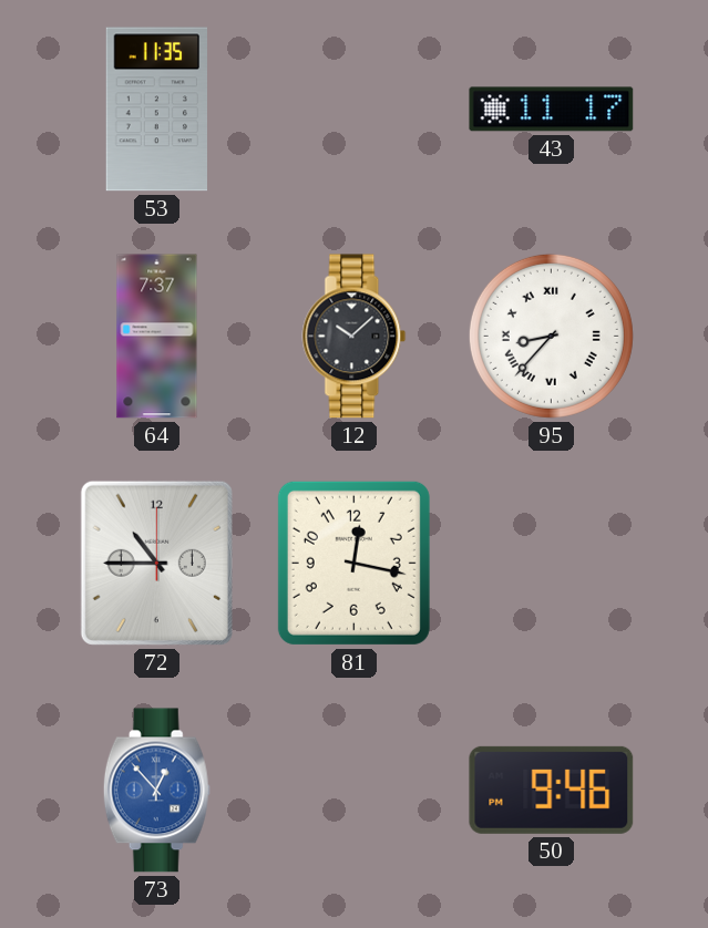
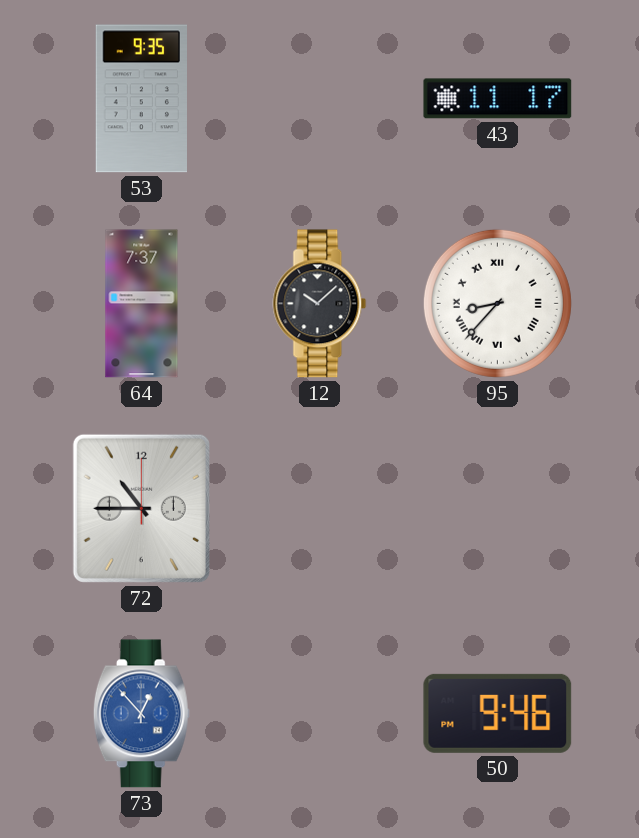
53: 11:35 -> 9:35 (141, 99)
81: 12:17 -> none (353, 563)
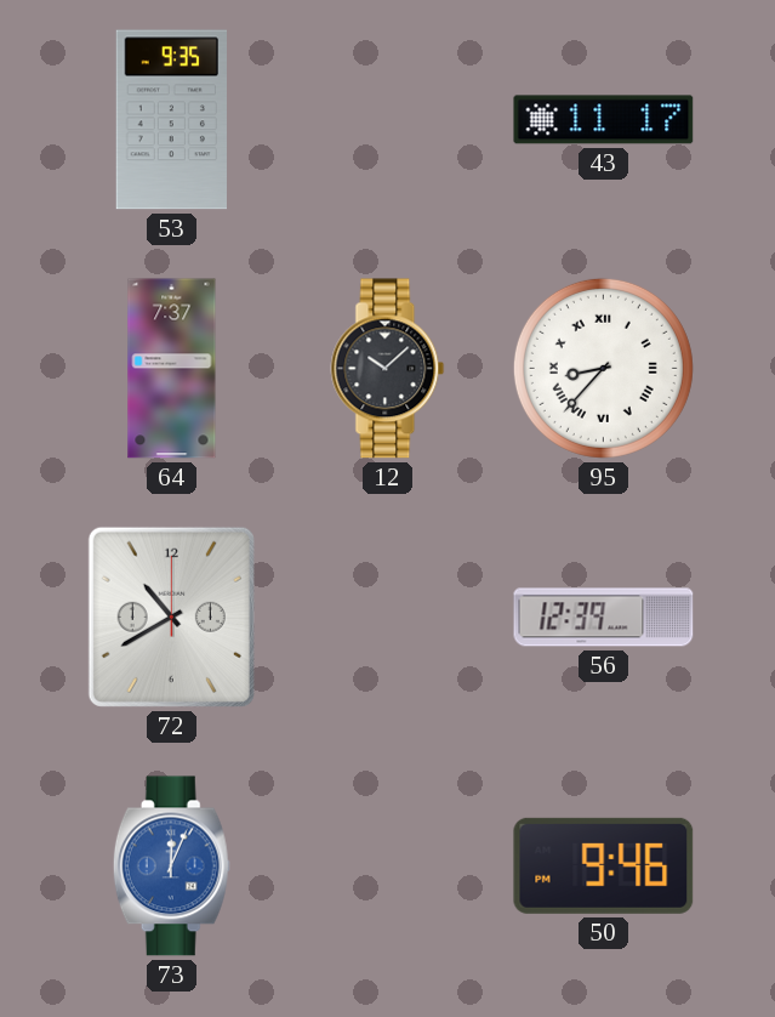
72: 10:45 -> 10:40 (171, 617)
56: none -> 12:39 (604, 618)
73: 12:53 -> 12:04 (171, 867)
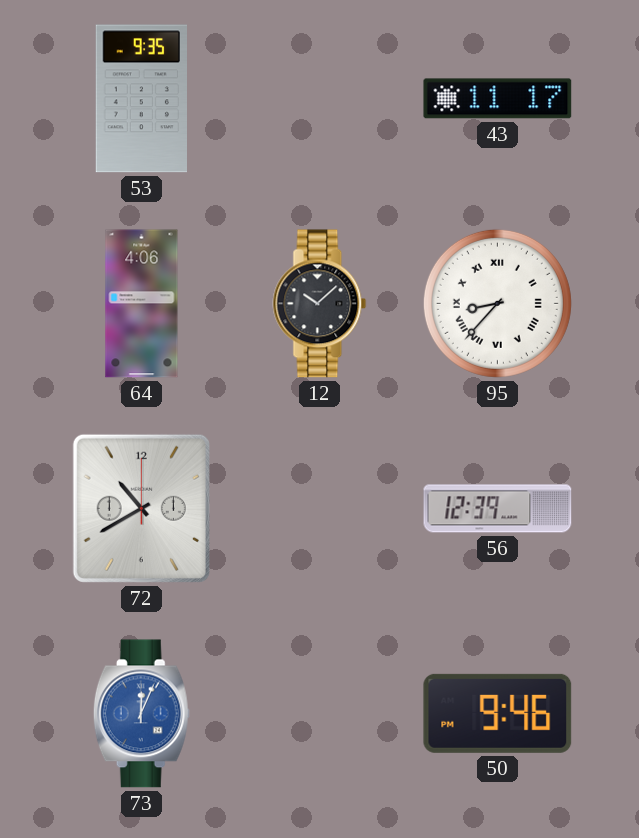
64: 7:37 -> 4:06 (142, 304)
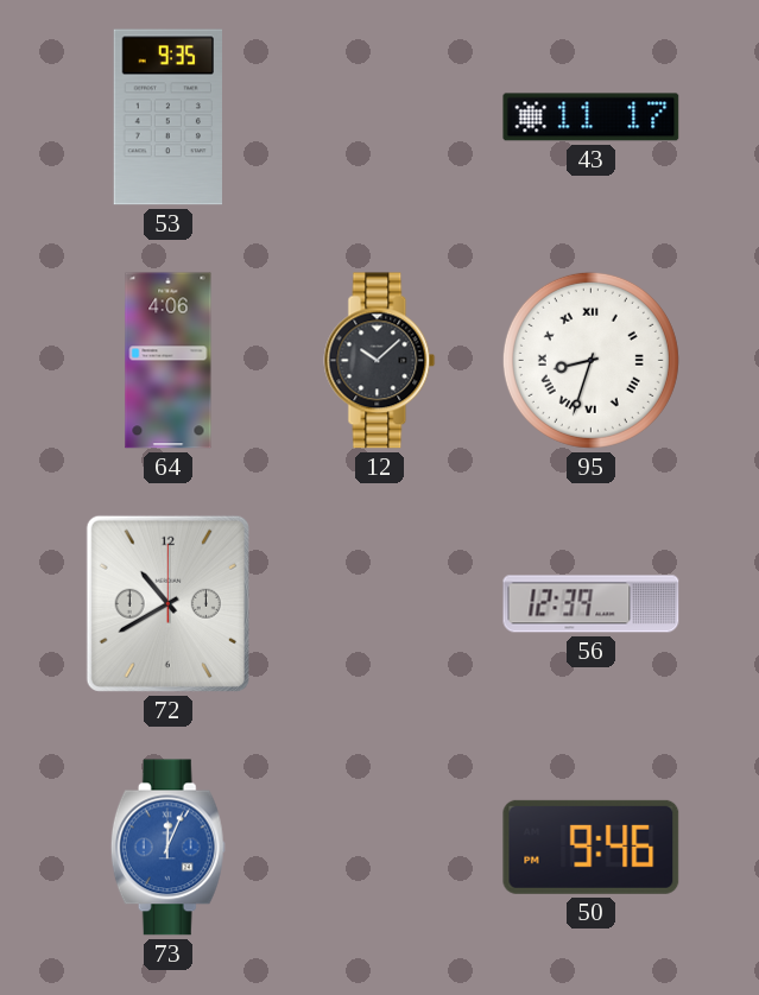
95: 8:37 -> 8:33 (590, 360)
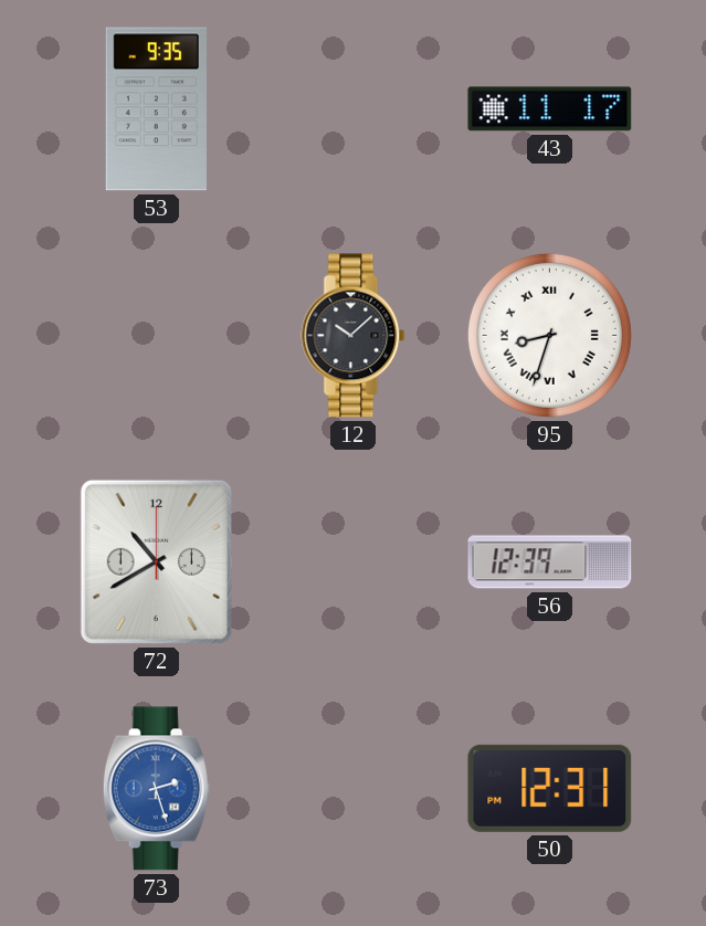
64: 4:06 -> none (169, 361)
73: 12:04 -> 2:27 (156, 789)
50: 9:46 -> 12:31 (550, 788)
